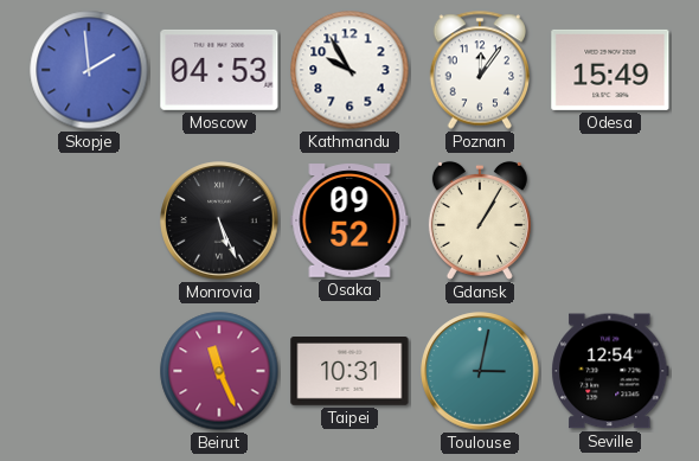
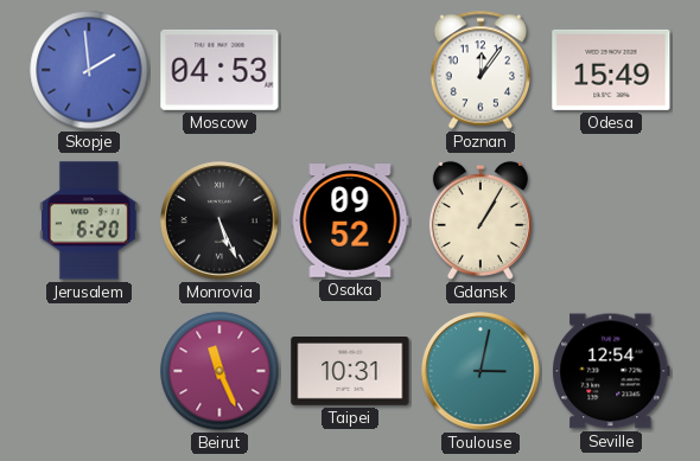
Kathmandu: 9:55 -> none (349, 70)
Jerusalem: none -> 6:20 (90, 220)
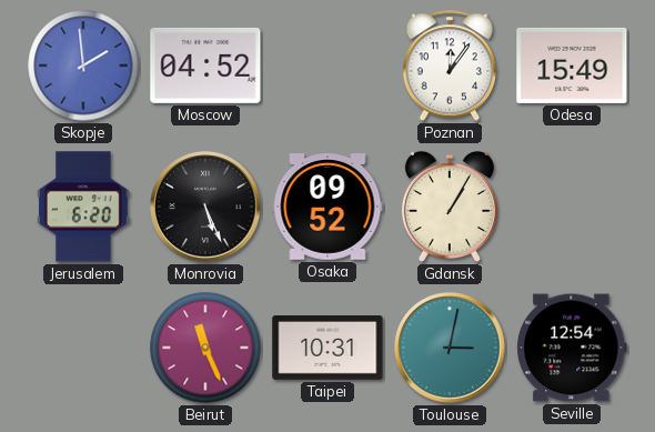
Moscow: 04:53 -> 04:52 (205, 66)
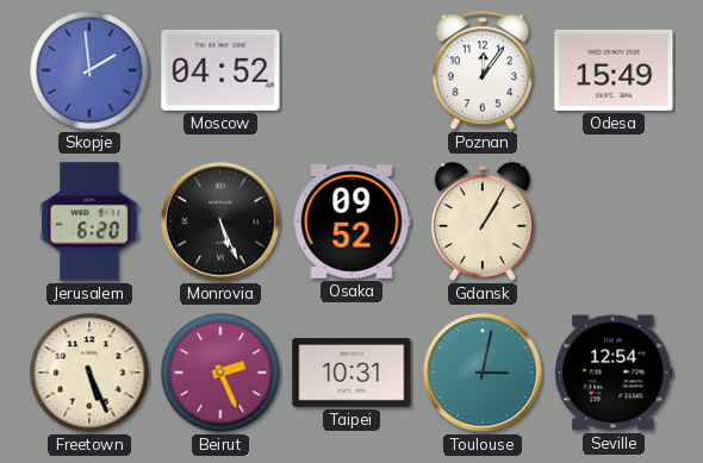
Freetown: none -> 5:26 (89, 373)
Beirut: 11:26 -> 2:26 (220, 373)
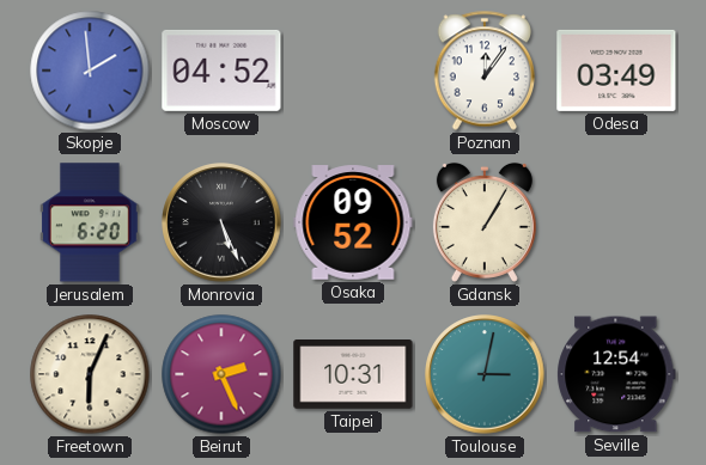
Odesa: 15:49 -> 03:49 (616, 71)
Freetown: 5:26 -> 6:04 (90, 374)
